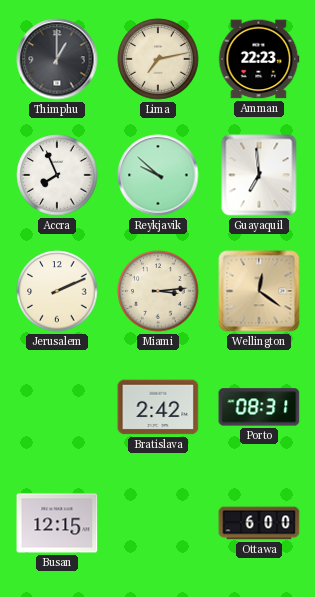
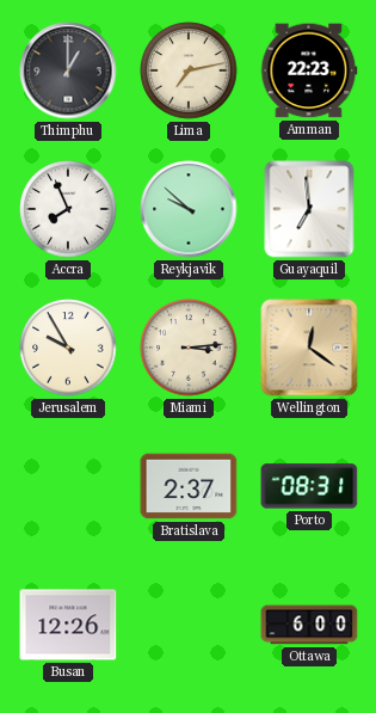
Jerusalem: 2:11 -> 9:55 (68, 348)
Bratislava: 2:42 -> 2:37 (189, 486)
Busan: 12:15 -> 12:26 (68, 625)
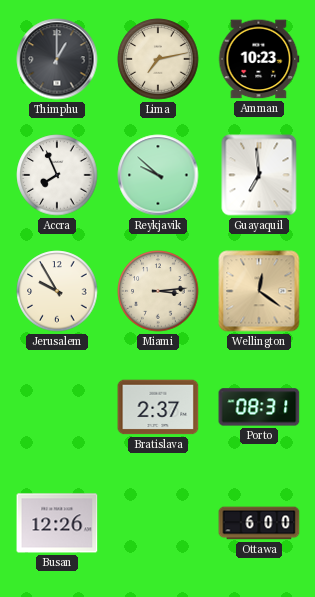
Amman: 22:23 -> 10:23 (259, 59)
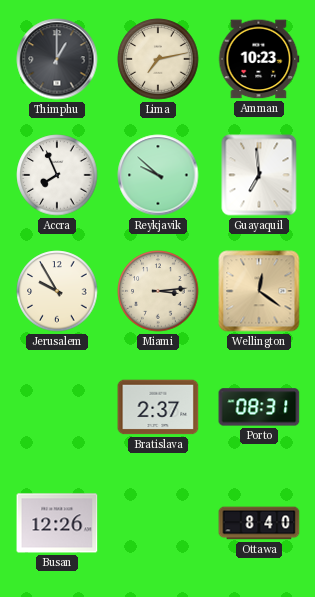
Ottawa: 6:00 -> 8:40 (259, 523)
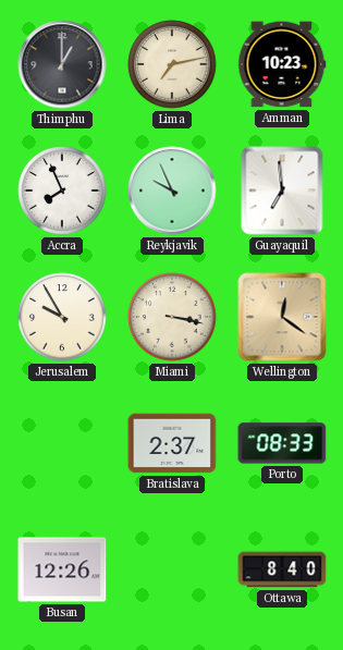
Reykjavik: 9:52 -> 9:56 (172, 191)
Miami: 3:14 -> 3:17 (172, 317)
Porto: 08:31 -> 08:33 (282, 443)
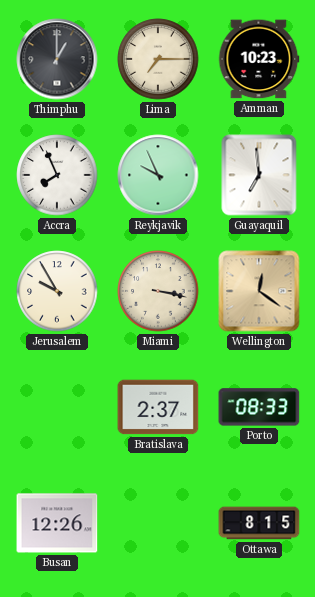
Lima: 7:13 -> 7:15 (158, 59)
Ottawa: 8:40 -> 8:15 (259, 523)
